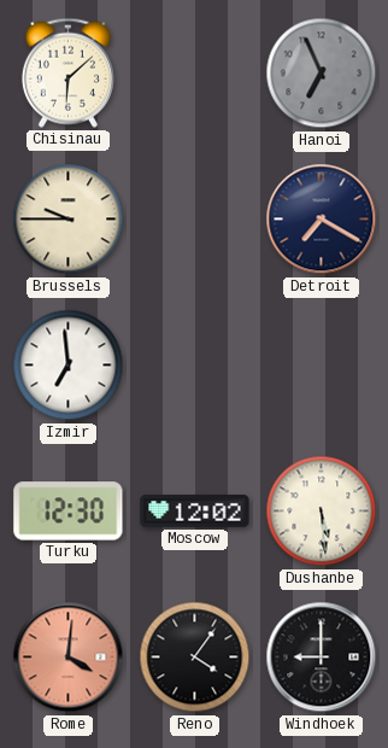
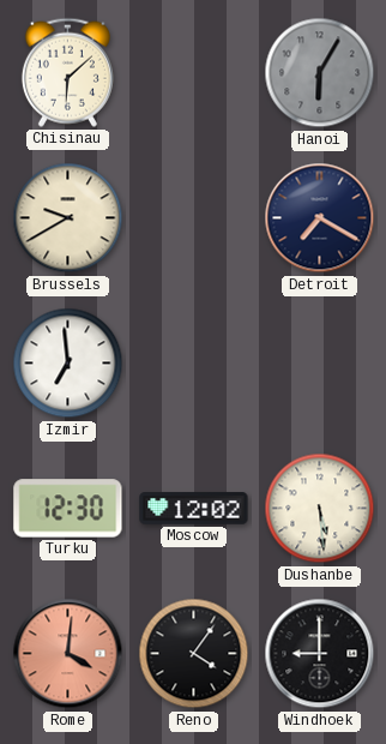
Hanoi: 6:56 -> 6:05 (320, 73)
Brussels: 9:45 -> 9:40 (68, 218)
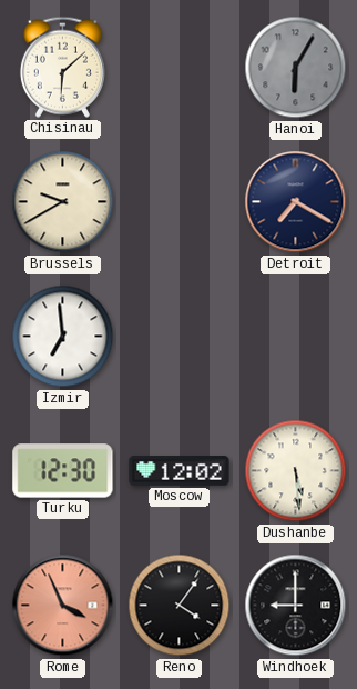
Rome: 4:01 -> 3:56 (63, 606)
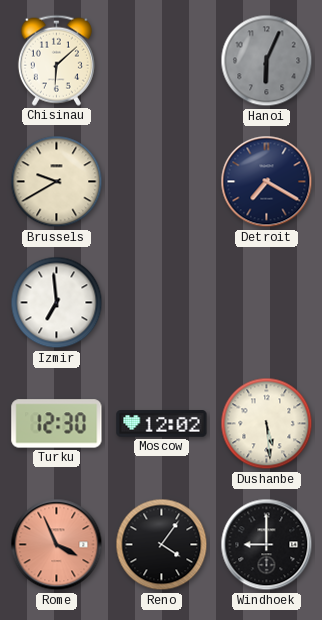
Hanoi: 6:05 -> 6:04 (267, 61)
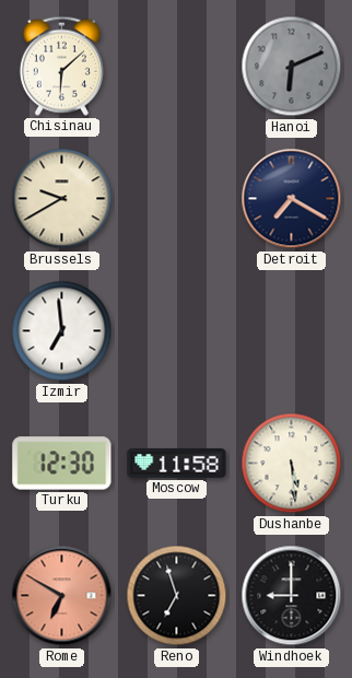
Hanoi: 6:04 -> 6:11 (292, 67)
Moscow: 12:02 -> 11:58 (177, 464)
Rome: 3:56 -> 6:50 (62, 596)
Reno: 4:06 -> 6:57 (177, 596)
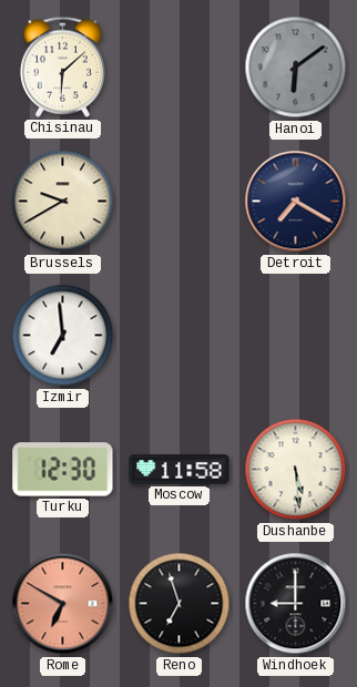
Hanoi: 6:11 -> 6:09 (296, 68)
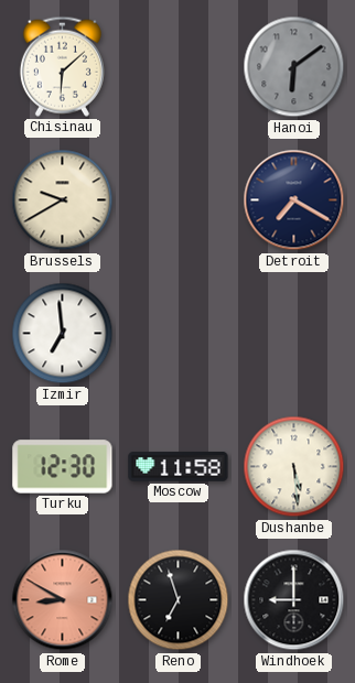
Rome: 6:50 -> 8:50 (63, 600)
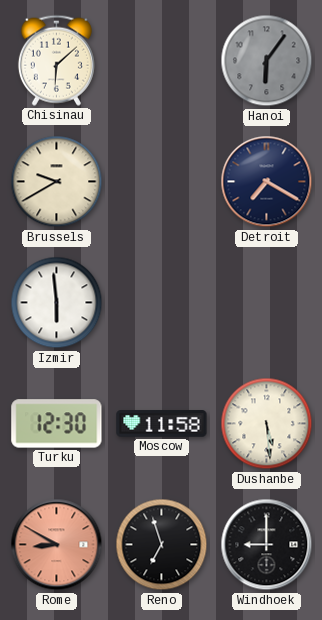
Hanoi: 6:09 -> 6:06 (267, 61)
Izmir: 6:59 -> 5:59 (57, 303)
